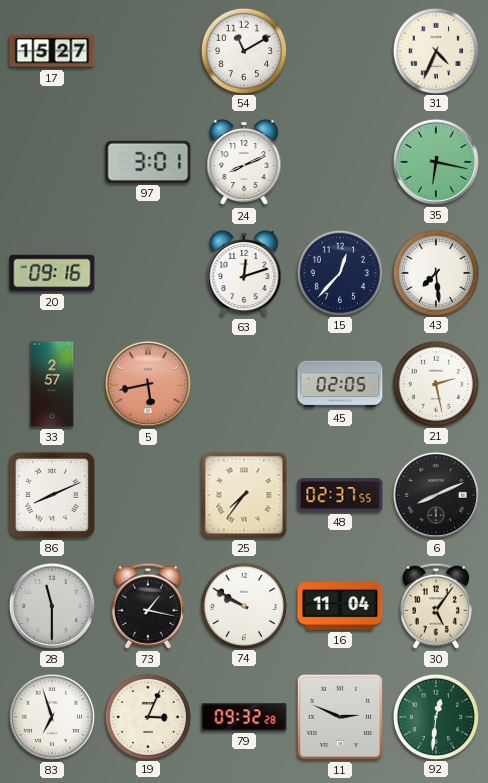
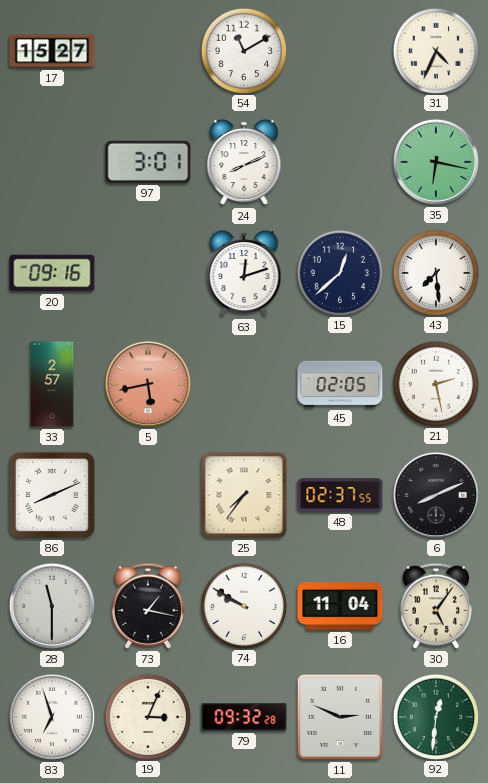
15: 12:37 -> 12:38 (339, 272)
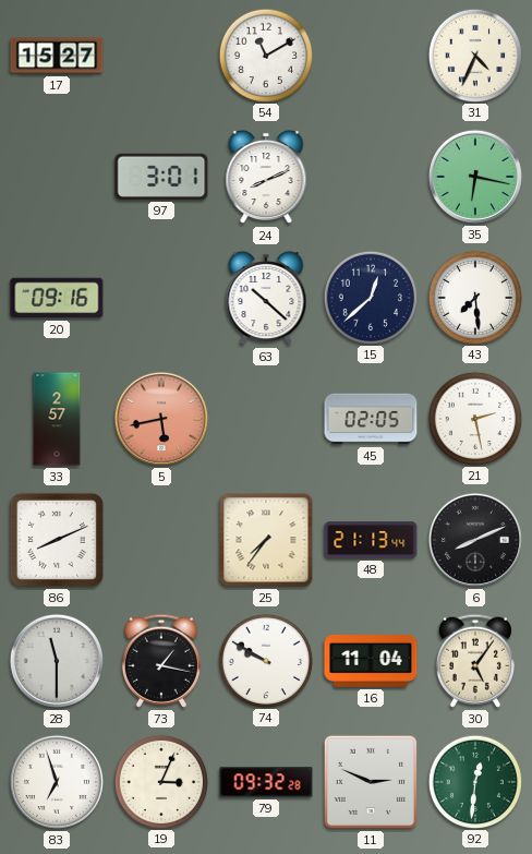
63: 12:12 -> 10:22 (266, 298)
48: 02:37 -> 21:13 (371, 540)
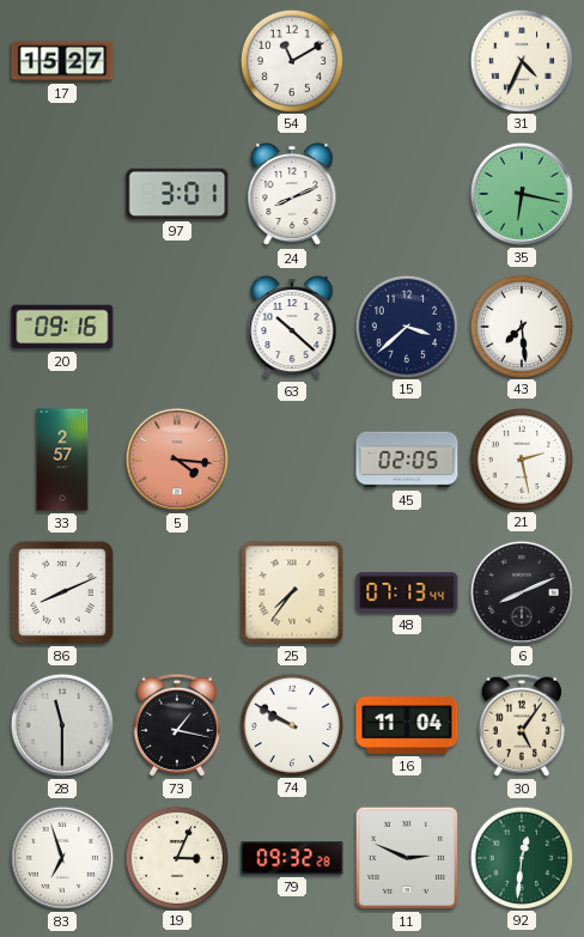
15: 12:38 -> 3:38 (406, 325)
5: 5:43 -> 4:16 (177, 460)
48: 21:13 -> 07:13 (407, 592)
